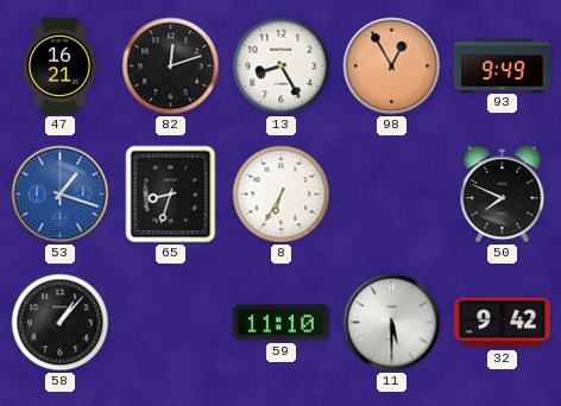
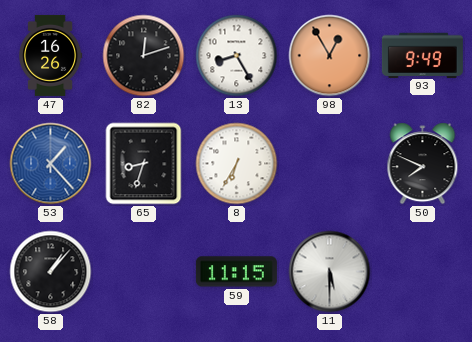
47: 16:21 -> 16:26 (51, 55)
53: 1:18 -> 1:23 (51, 164)
59: 11:10 -> 11:15 (236, 272)
32: 9:42 -> none (502, 323)
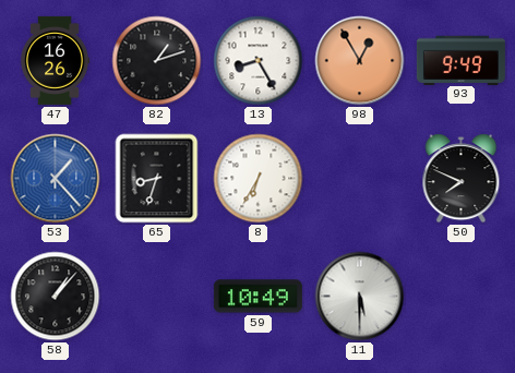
82: 12:12 -> 1:12 (157, 61)
59: 11:15 -> 10:49 (257, 297)
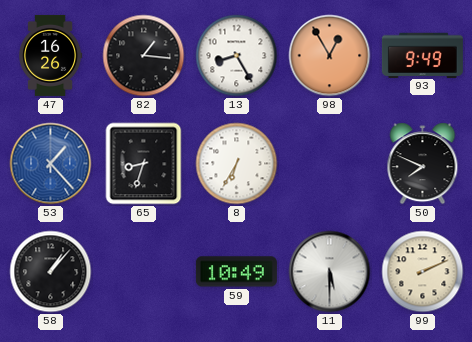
82: 1:12 -> 1:16 (144, 56)
99: none -> 2:11 (423, 272)
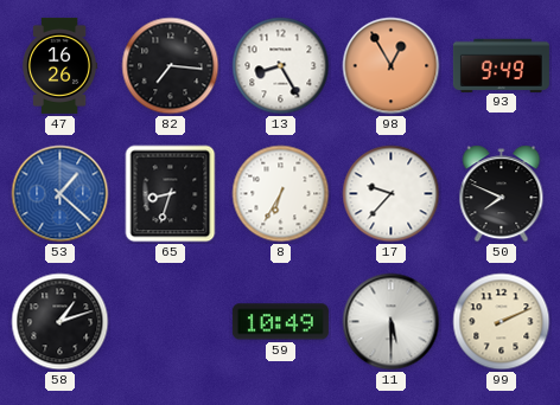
82: 1:16 -> 7:16 (171, 66)
53: 1:23 -> 1:22 (61, 194)
17: none -> 9:37 (392, 194)
58: 1:07 -> 1:12 (61, 322)
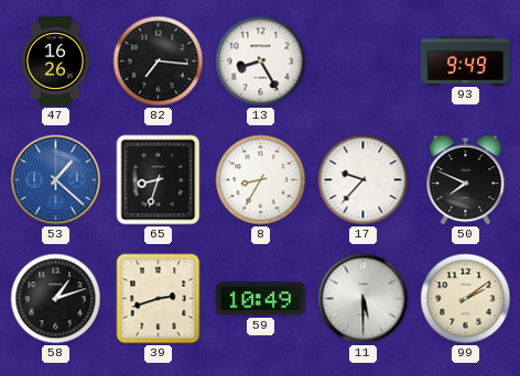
98: 12:55 -> none (392, 66)
8: 6:35 -> 8:35 (261, 180)
39: none -> 2:42 (159, 299)
99: 2:11 -> 2:09 (466, 299)
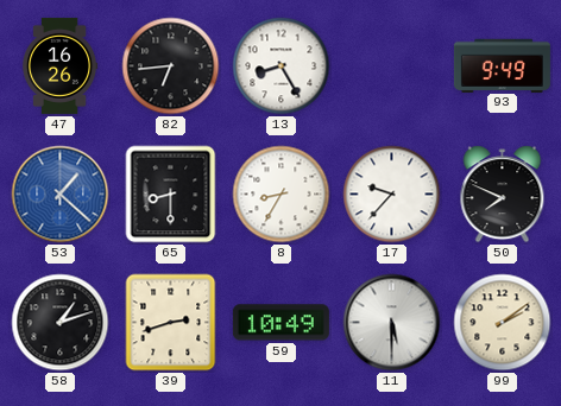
82: 7:16 -> 6:44 (171, 66)
65: 8:33 -> 8:30 (171, 195)
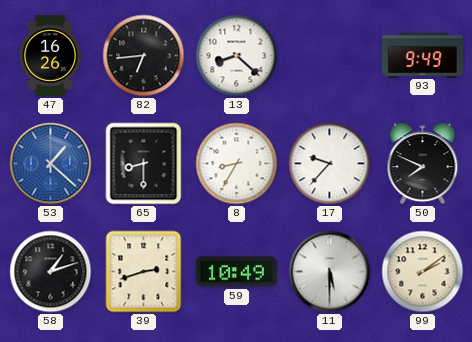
13: 8:25 -> 8:22 (237, 56)
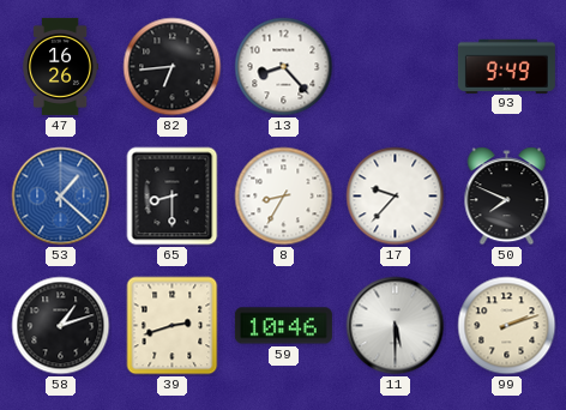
13: 8:22 -> 8:23 (284, 67)
59: 10:49 -> 10:46 (283, 326)
99: 2:09 -> 2:12 (507, 326)
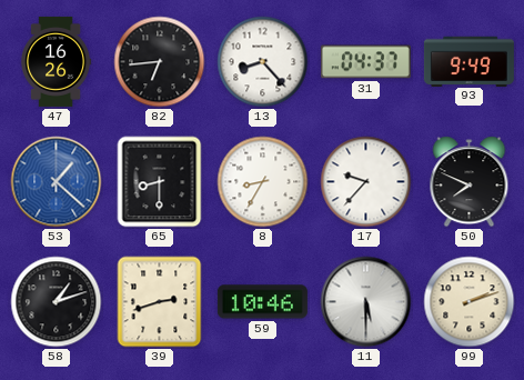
31: none -> 04:37 (365, 62)
